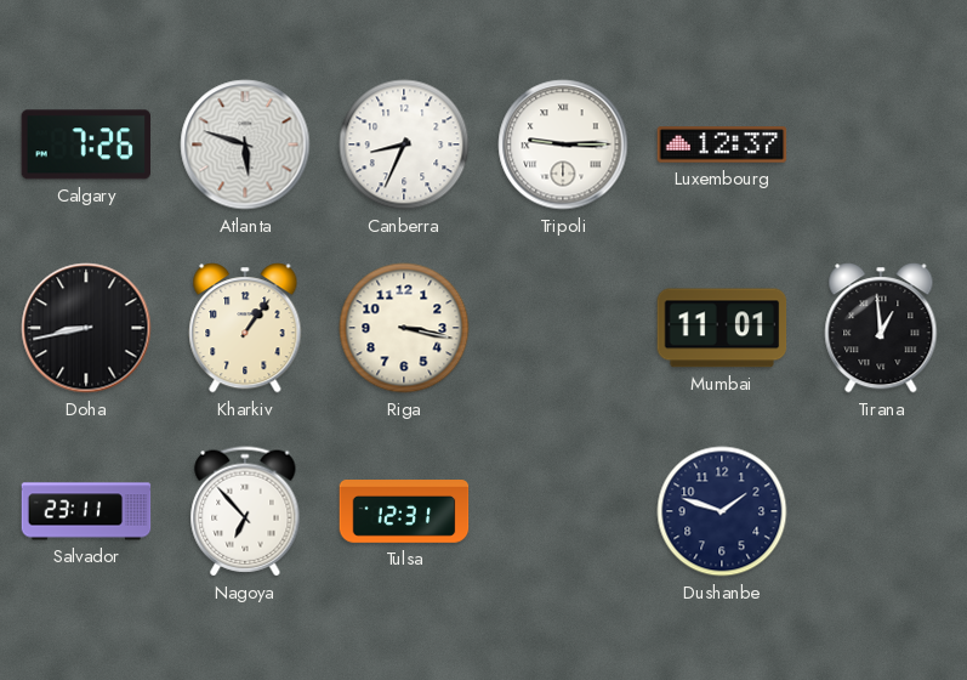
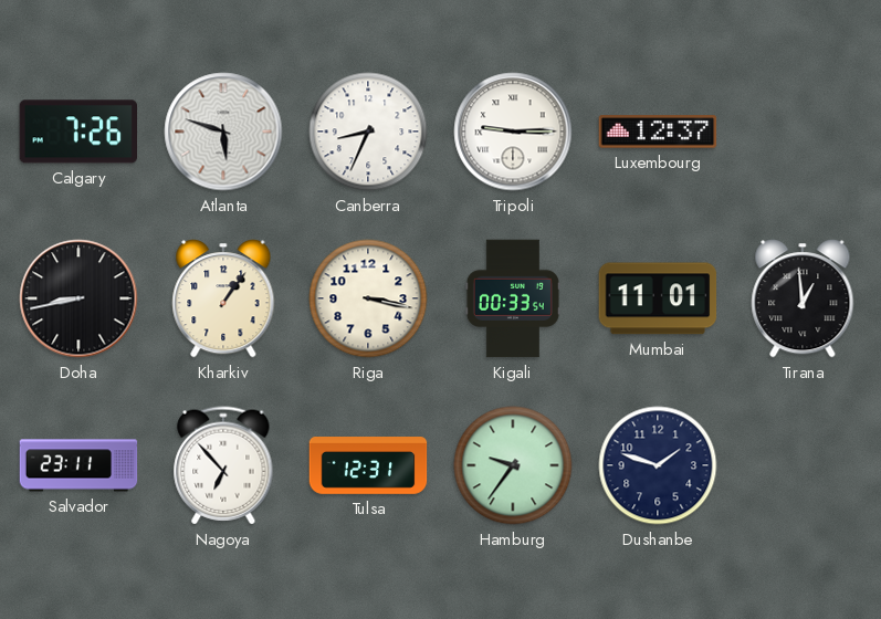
Kigali: none -> 00:33 (513, 298)
Hamburg: none -> 9:36 (513, 465)
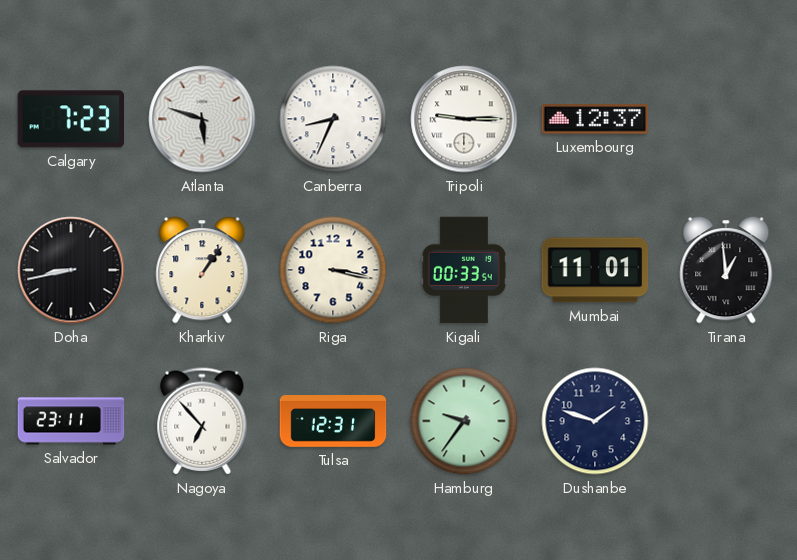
Calgary: 7:26 -> 7:23 (70, 119)
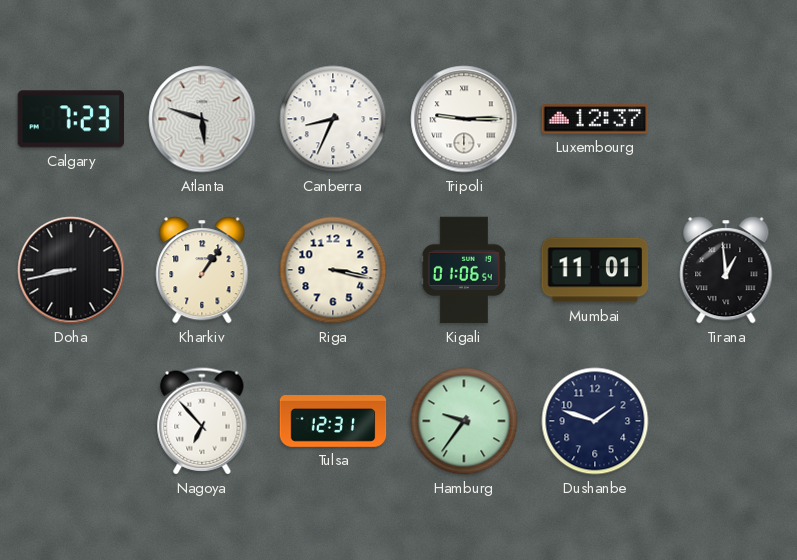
Kigali: 00:33 -> 01:06 (464, 270)
Salvador: 23:11 -> none (71, 421)
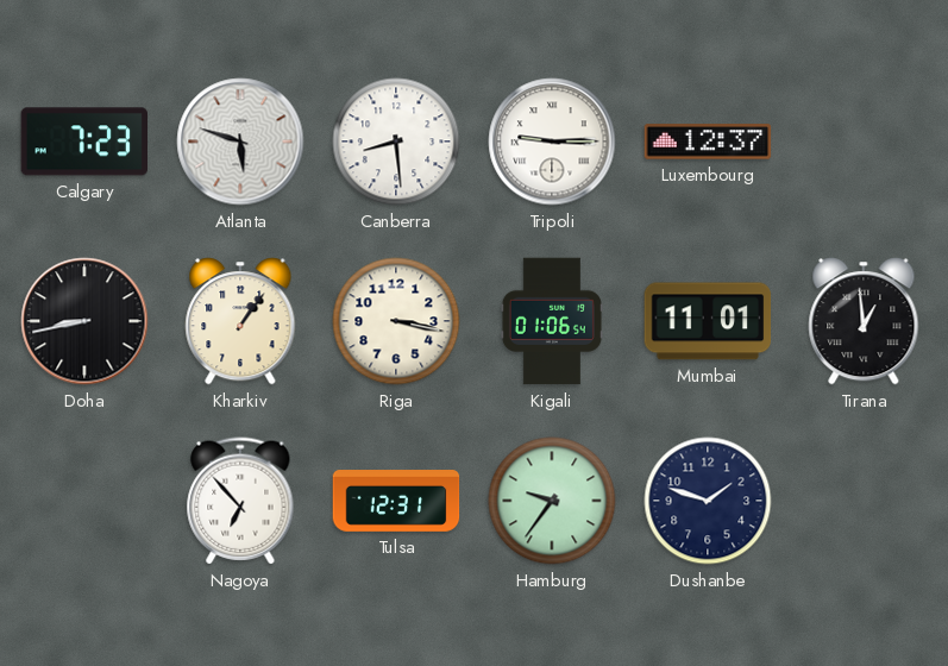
Canberra: 8:34 -> 8:29 (396, 142)
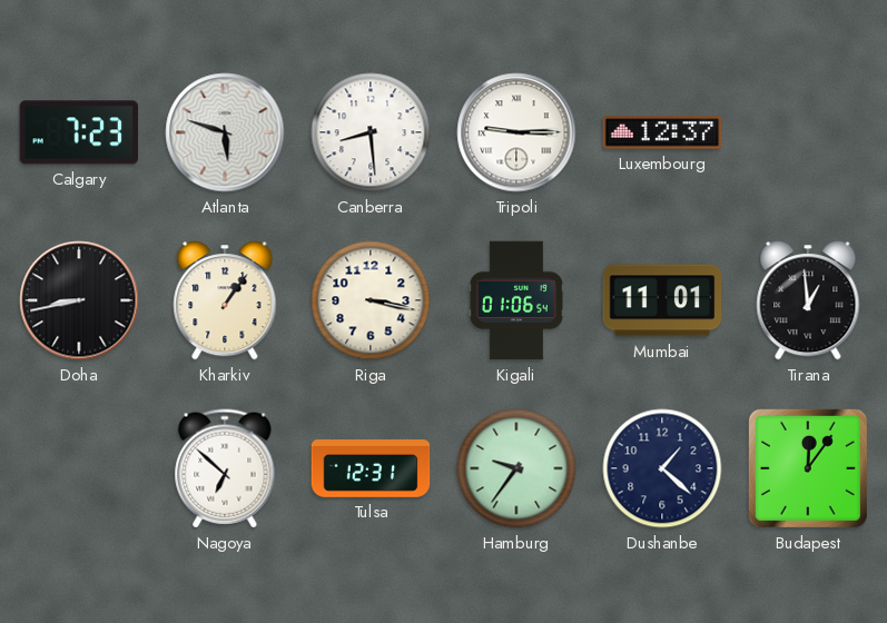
Nagoya: 6:53 -> 6:52 (225, 468)
Dushanbe: 1:48 -> 1:22 (662, 468)
Budapest: none -> 12:06 (808, 468)
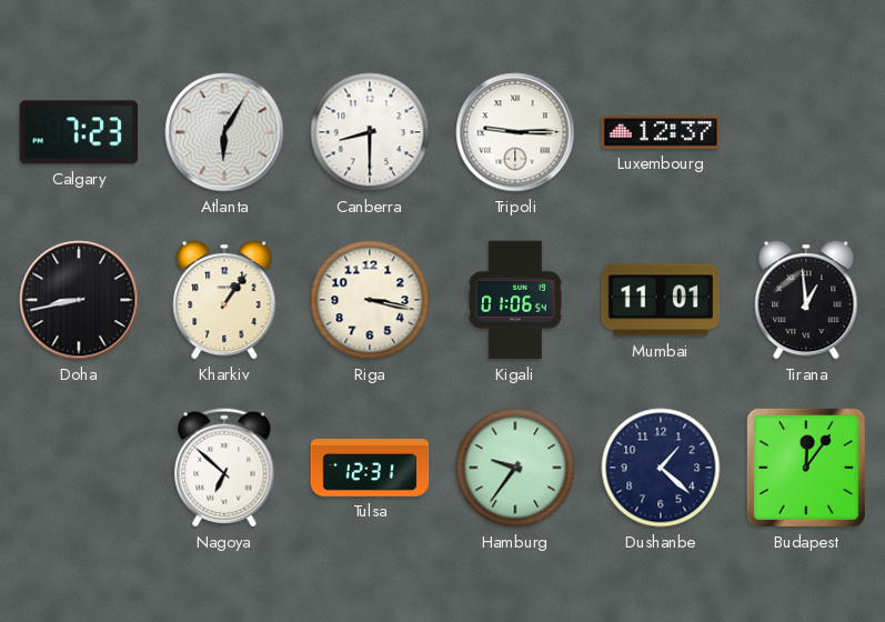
Atlanta: 5:48 -> 6:05 (224, 132)
Canberra: 8:29 -> 8:30 (370, 132)
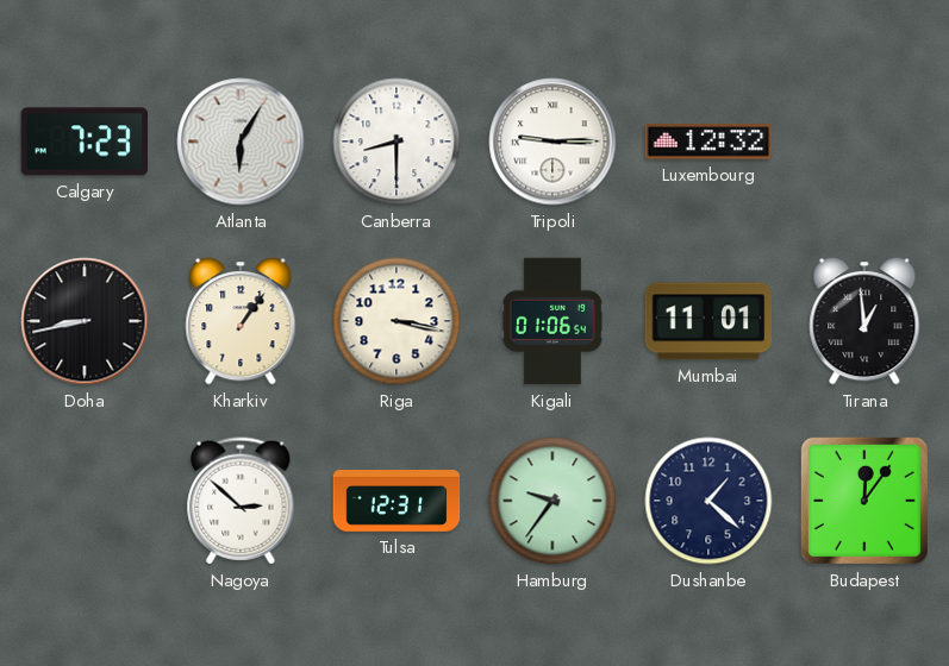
Luxembourg: 12:37 -> 12:32 (708, 142)
Nagoya: 6:52 -> 2:52 (241, 501)
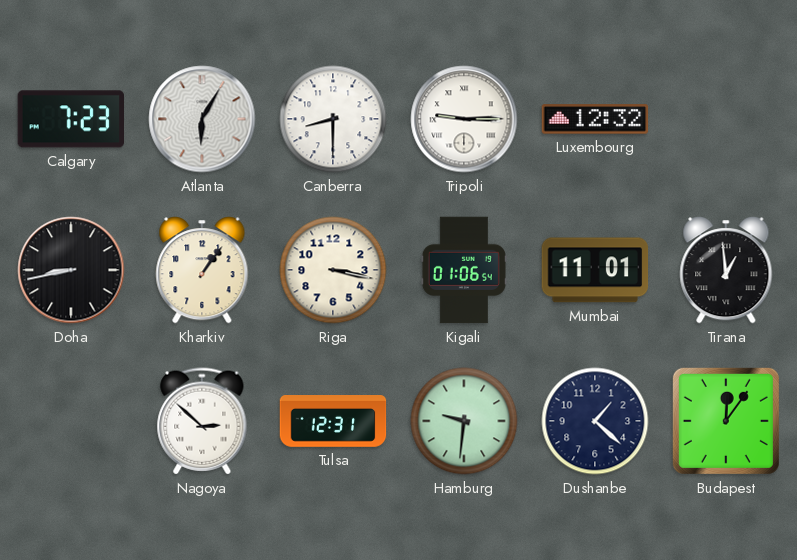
Hamburg: 9:36 -> 9:31 (464, 421)
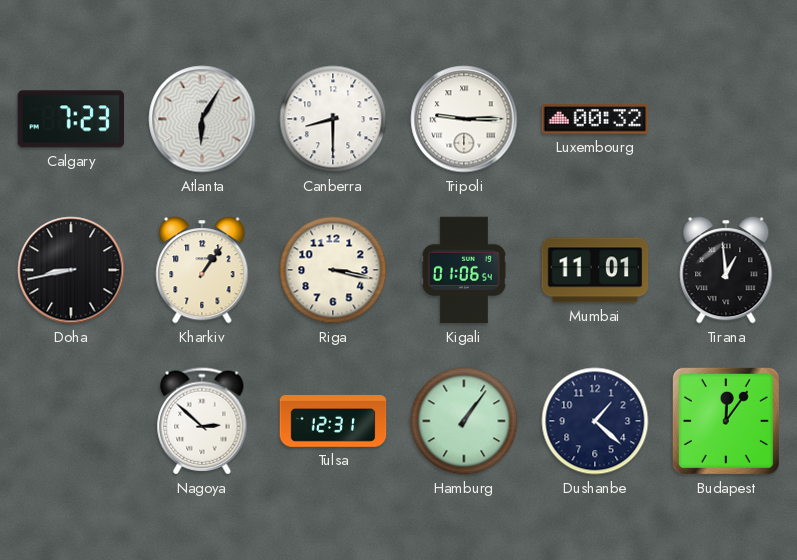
Luxembourg: 12:32 -> 00:32 (595, 119)
Hamburg: 9:31 -> 1:06 (464, 421)
